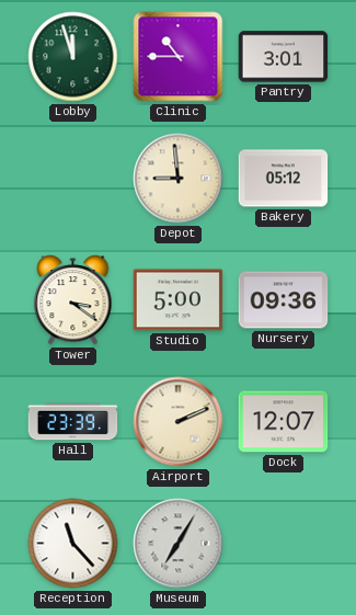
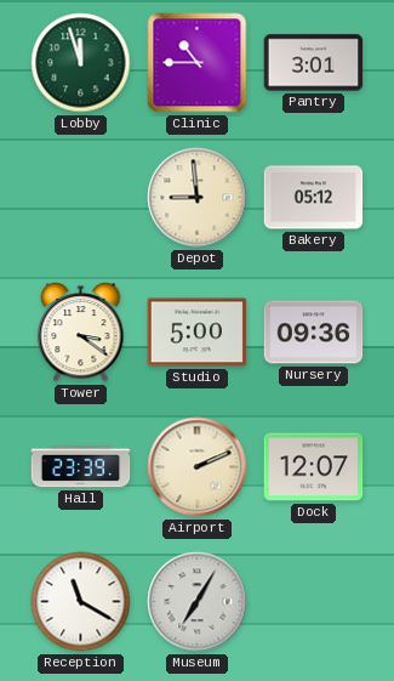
Reception: 11:23 -> 11:20 (81, 602)
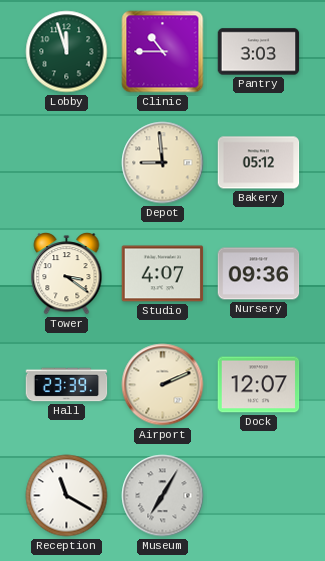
Pantry: 3:01 -> 3:03 (259, 52)
Studio: 5:00 -> 4:07 (163, 274)
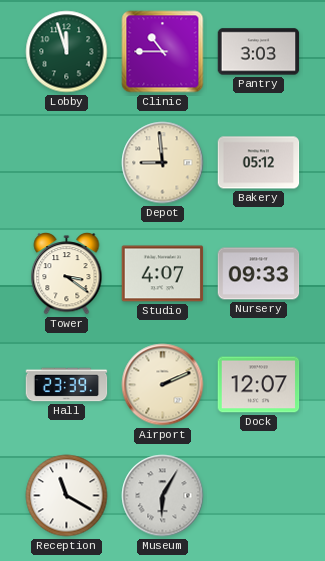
Nursery: 09:36 -> 09:33 (259, 274)
Museum: 7:05 -> 6:05 (163, 496)
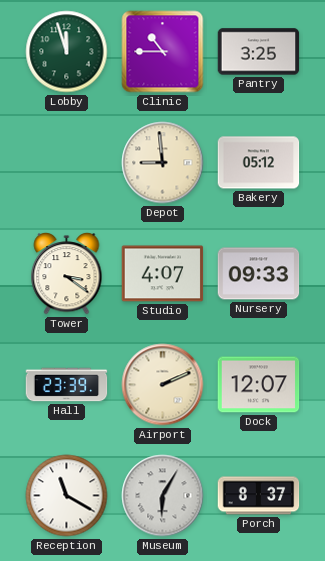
Pantry: 3:03 -> 3:25 (259, 52)
Porch: none -> 8:37 (259, 496)
